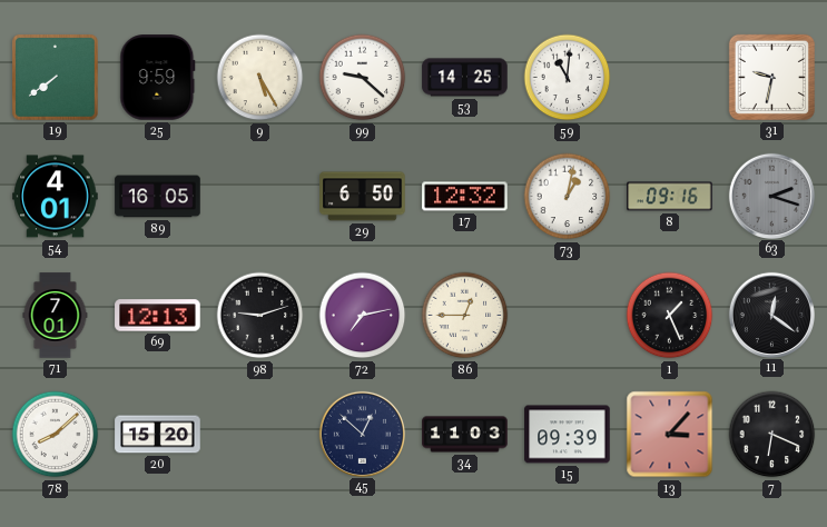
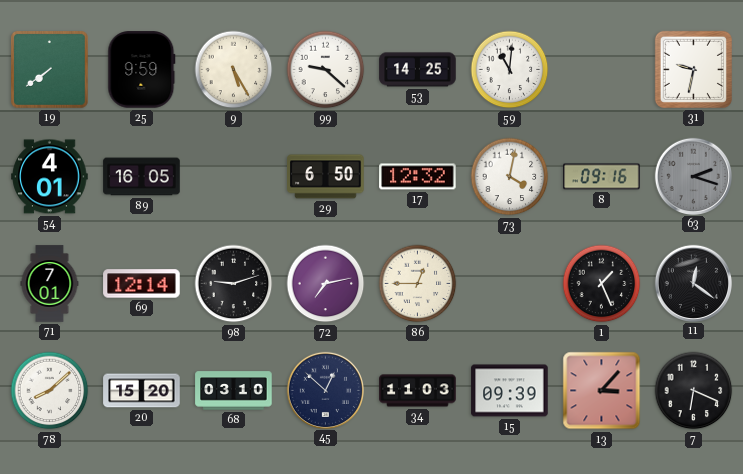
73: 1:02 -> 4:02 (510, 177)
69: 12:13 -> 12:14 (142, 284)
68: none -> 03:10 (234, 391)
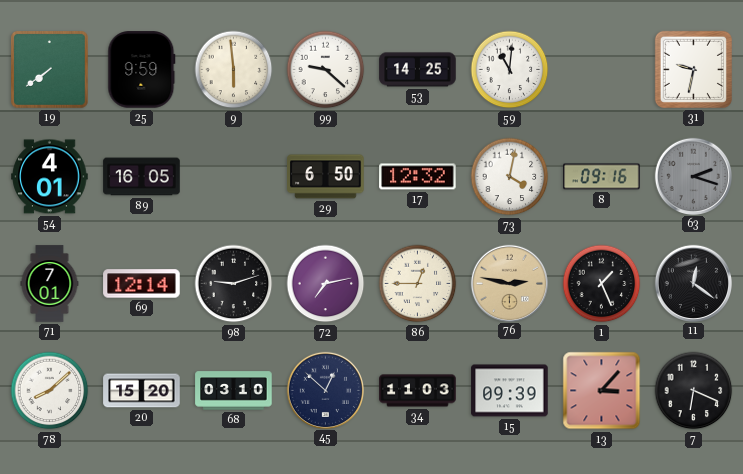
9: 5:25 -> 5:59 (234, 70)
76: none -> 2:47 (509, 283)
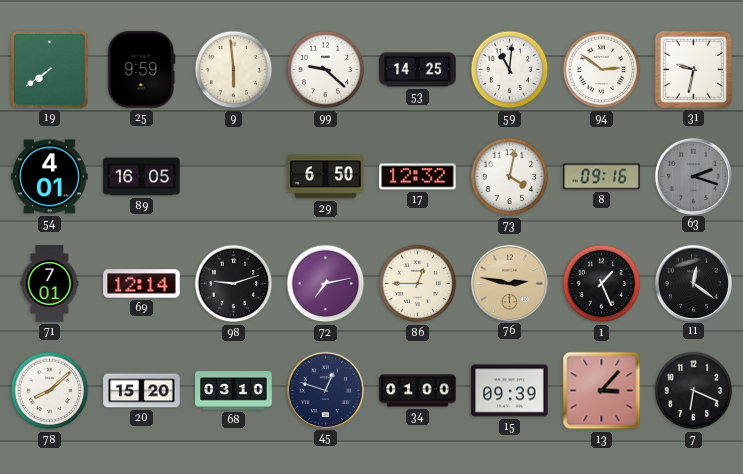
94: none -> 2:51 (602, 70)
45: 12:52 -> 12:48 (325, 390)
34: 11:03 -> 01:00 (418, 391)
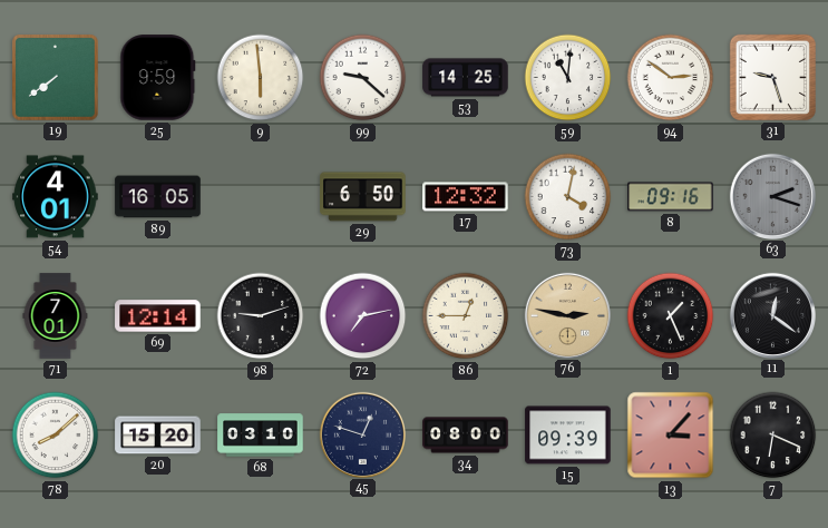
31: 9:32 -> 9:27 (772, 77)
34: 01:00 -> 08:00 (466, 436)
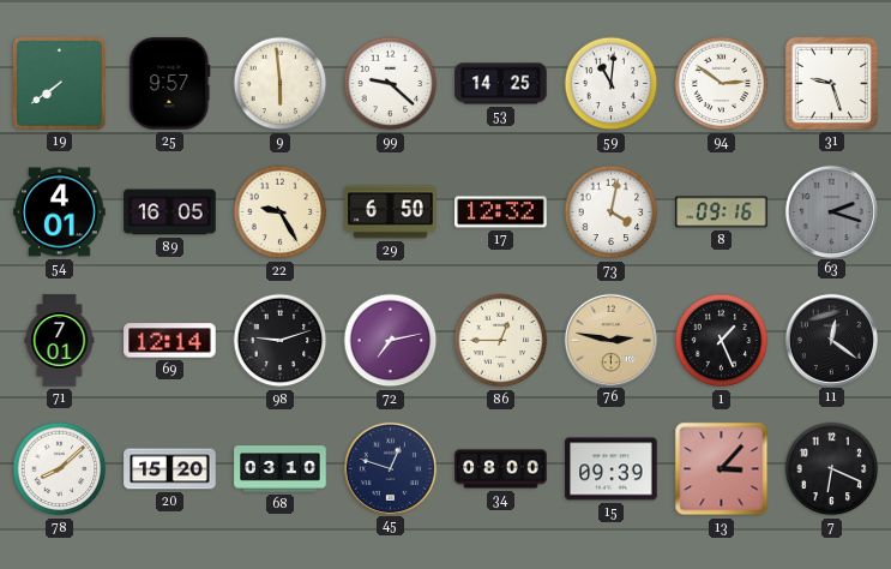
25: 9:59 -> 9:57 (170, 84)
22: none -> 9:25 (281, 212)
